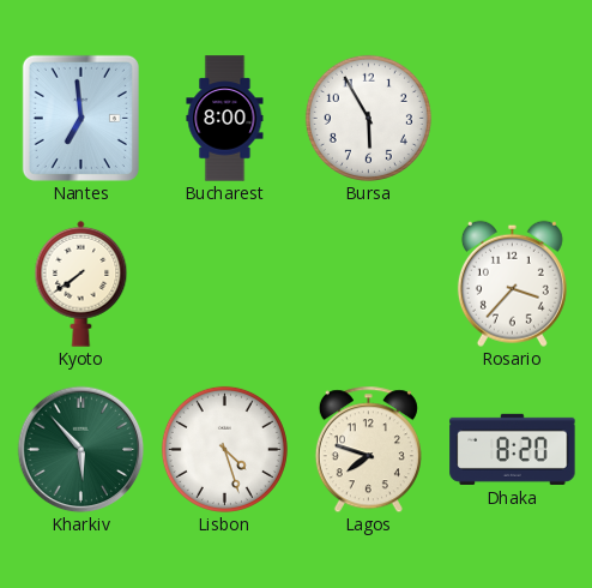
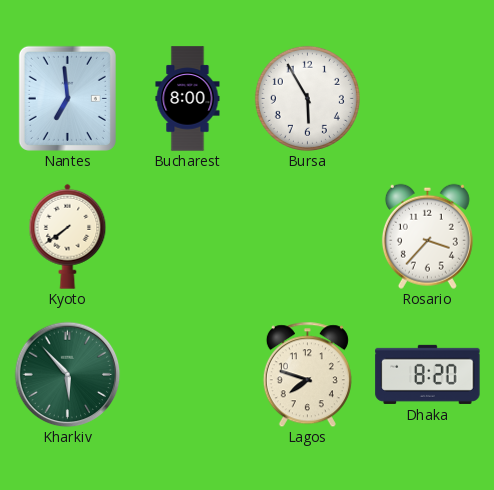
Lisbon: 4:27 -> none (224, 449)
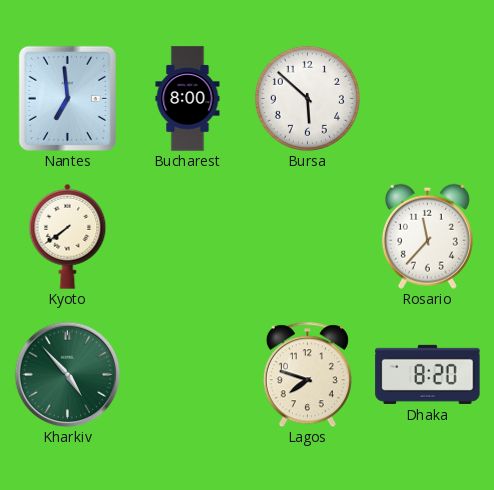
Bursa: 5:55 -> 5:52 (307, 98)
Rosario: 3:37 -> 11:37 (427, 236)
Kharkiv: 5:53 -> 4:53 (67, 374)
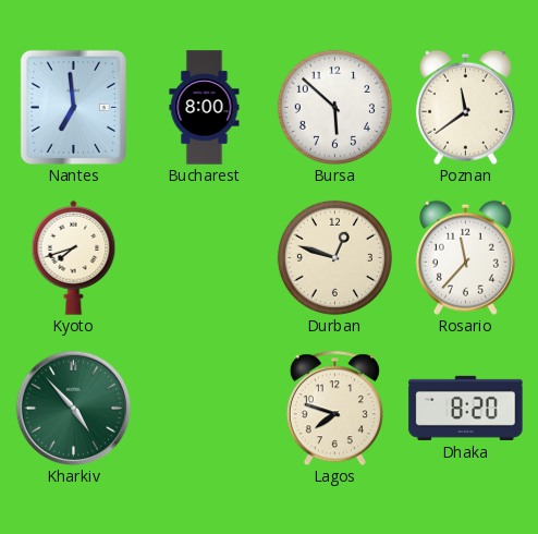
Poznan: none -> 11:39 (465, 107)
Kyoto: 7:39 -> 7:42 (74, 257)
Durban: none -> 12:48 (334, 257)
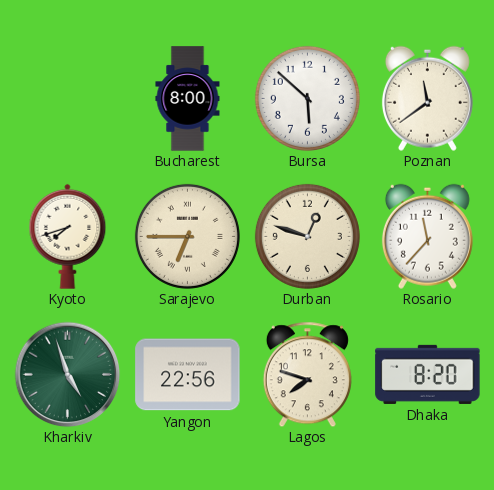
Nantes: 6:59 -> none (73, 107)
Sarajevo: none -> 6:45 (187, 236)
Kharkiv: 4:53 -> 4:57 (67, 374)
Yangon: none -> 22:56 (188, 375)
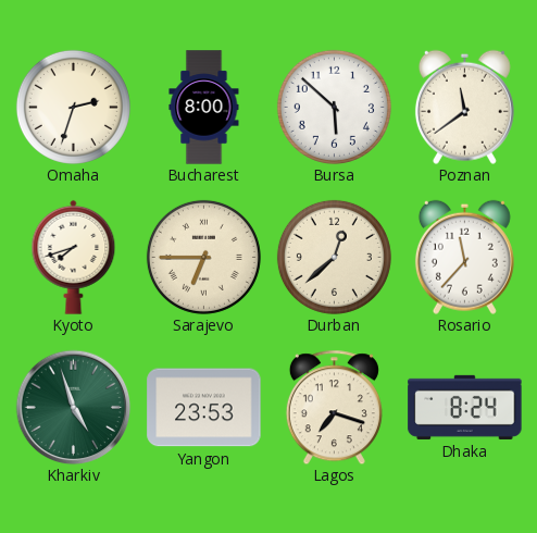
Omaha: none -> 2:33 (73, 107)
Durban: 12:48 -> 12:38 (334, 257)
Yangon: 22:56 -> 23:53 (204, 408)
Lagos: 7:48 -> 7:18 (334, 407)
Dhaka: 8:20 -> 8:24 (465, 407)
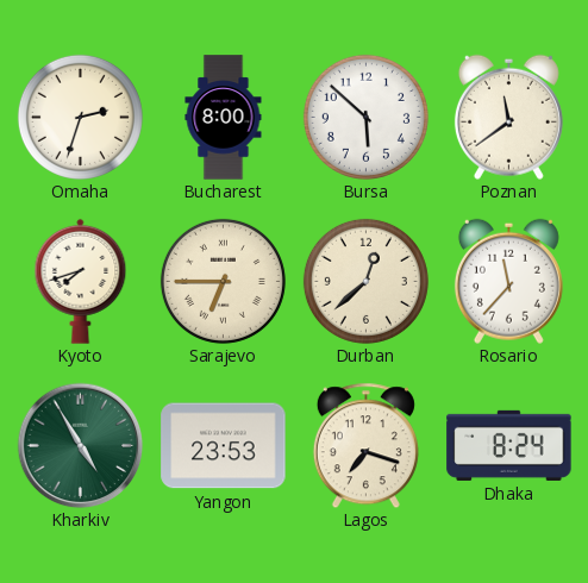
Kharkiv: 4:57 -> 4:55 (80, 445)
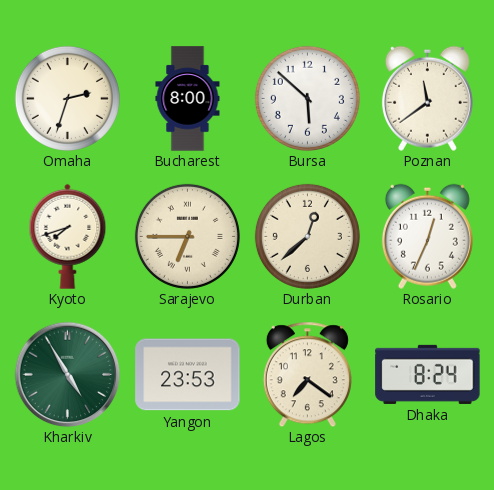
Rosario: 11:37 -> 12:34 (427, 236)
Lagos: 7:18 -> 7:21 (307, 374)
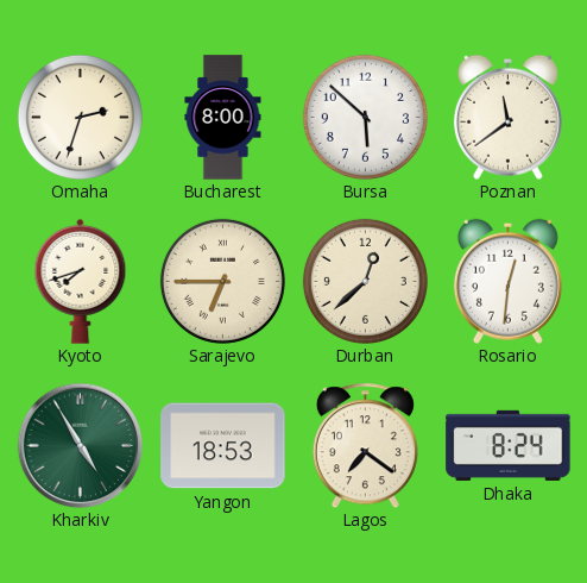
Rosario: 12:34 -> 12:31 (507, 281)
Yangon: 23:53 -> 18:53 (223, 446)
